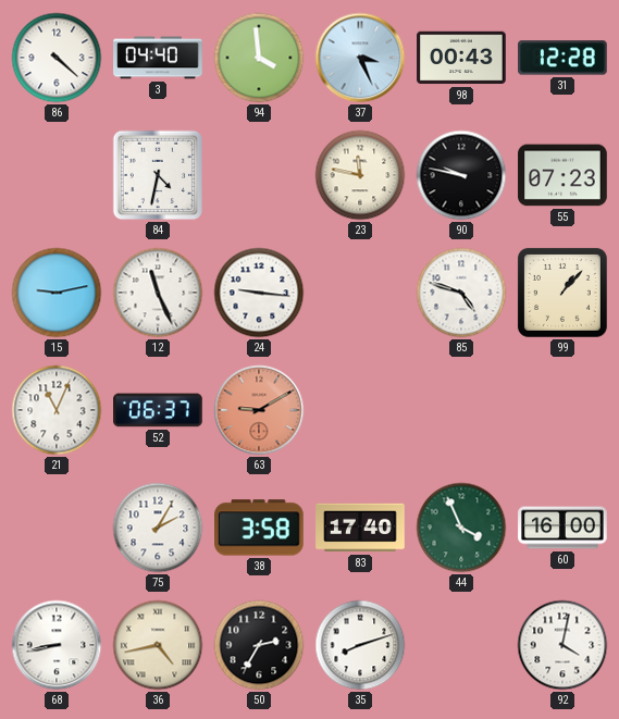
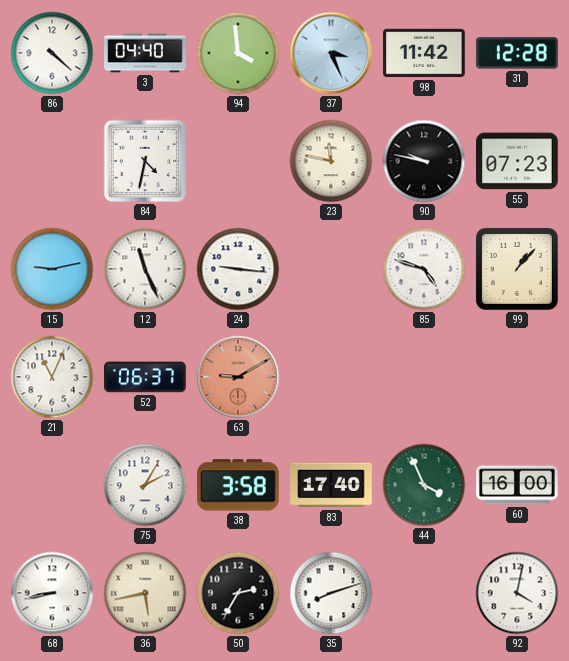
98: 00:43 -> 11:42 (424, 53)
36: 4:43 -> 5:43 (145, 593)
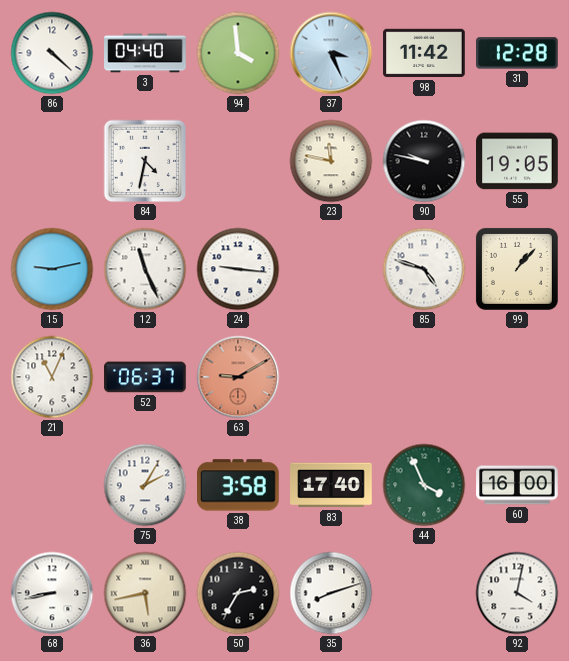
55: 07:23 -> 19:05 (517, 161)
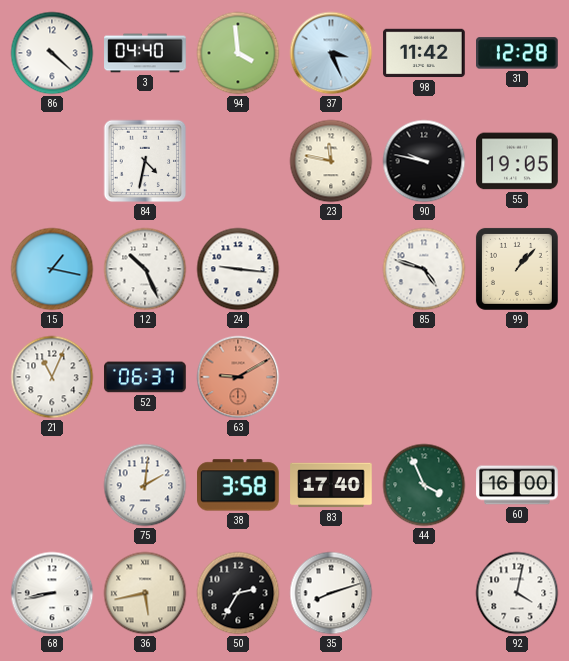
15: 9:13 -> 1:17 (52, 269)
12: 11:26 -> 10:26 (145, 269)
75: 2:05 -> 2:01 (145, 485)
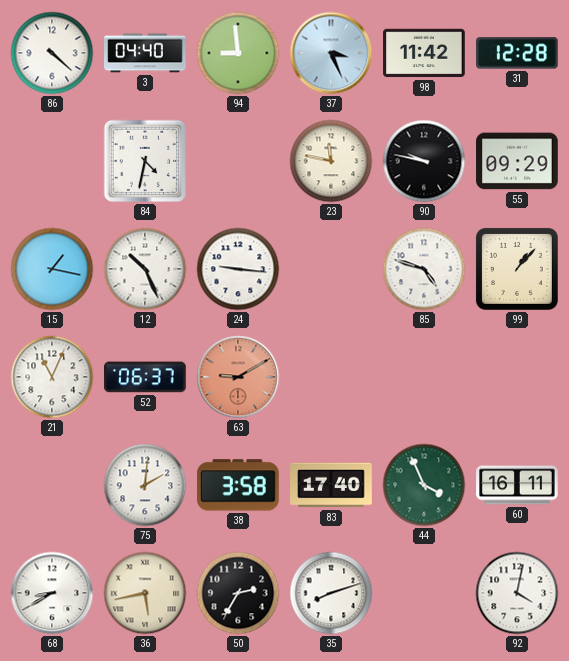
94: 3:59 -> 8:59 (238, 53)
55: 19:05 -> 09:29 (517, 161)
60: 16:00 -> 16:11 (517, 485)
68: 8:43 -> 8:40 (52, 593)
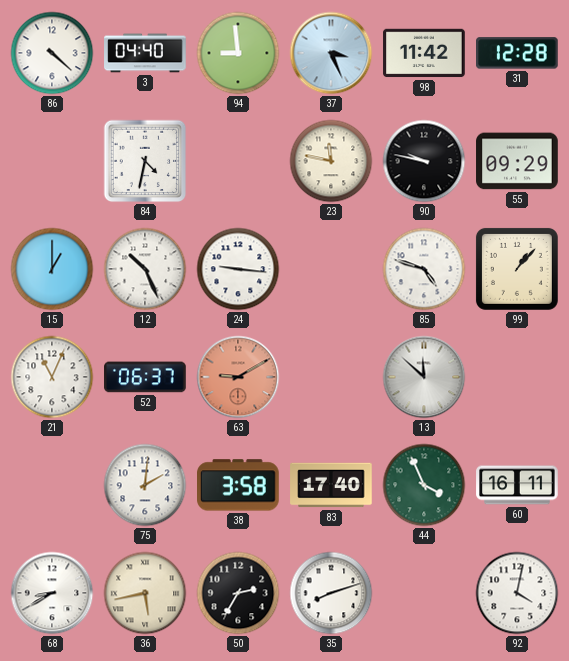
15: 1:17 -> 1:00 (52, 269)
13: none -> 11:52 (424, 377)
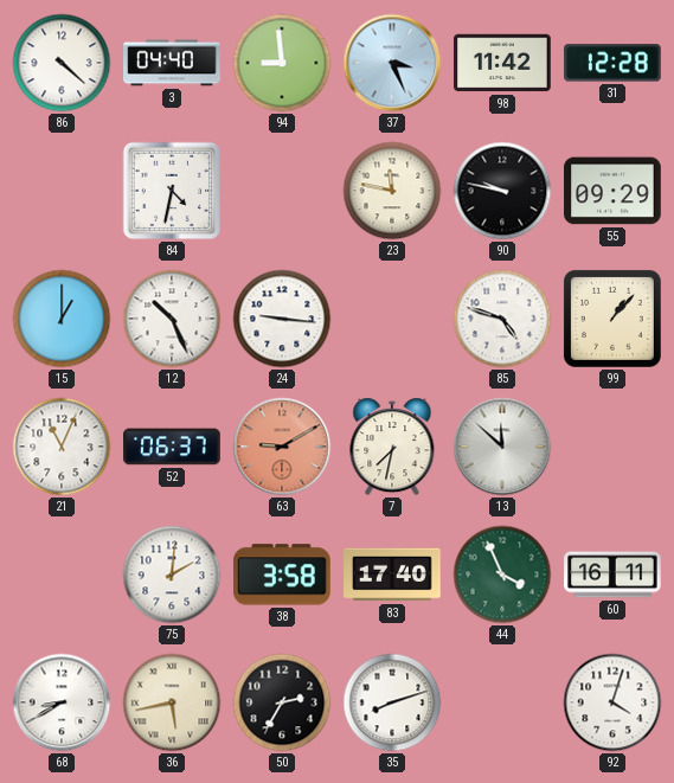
7: none -> 7:32 (392, 447)
92: 4:02 -> 4:03 (612, 702)
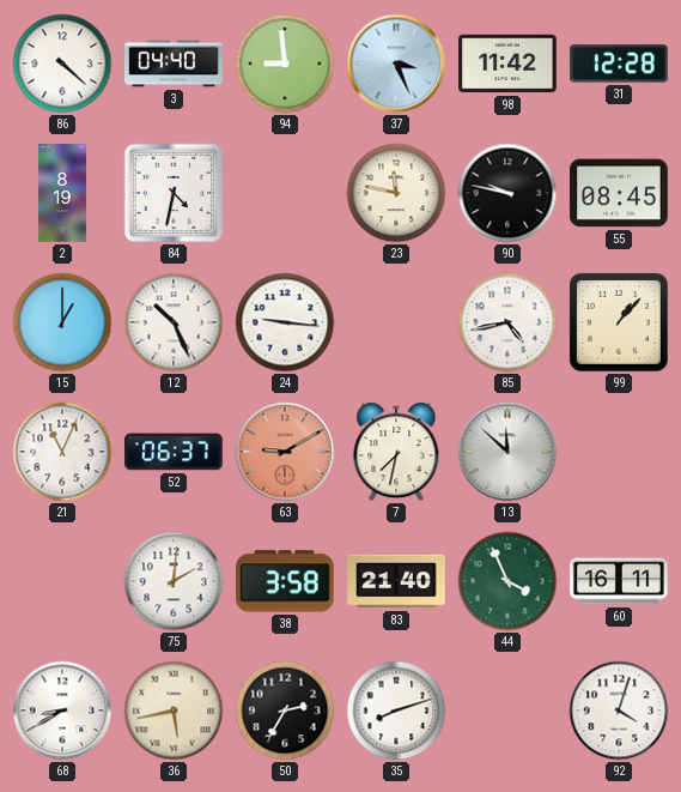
2: none -> 8:19 (62, 193)
55: 09:29 -> 08:45 (619, 193)
85: 4:48 -> 4:43 (507, 322)
83: 17:40 -> 21:40 (396, 581)
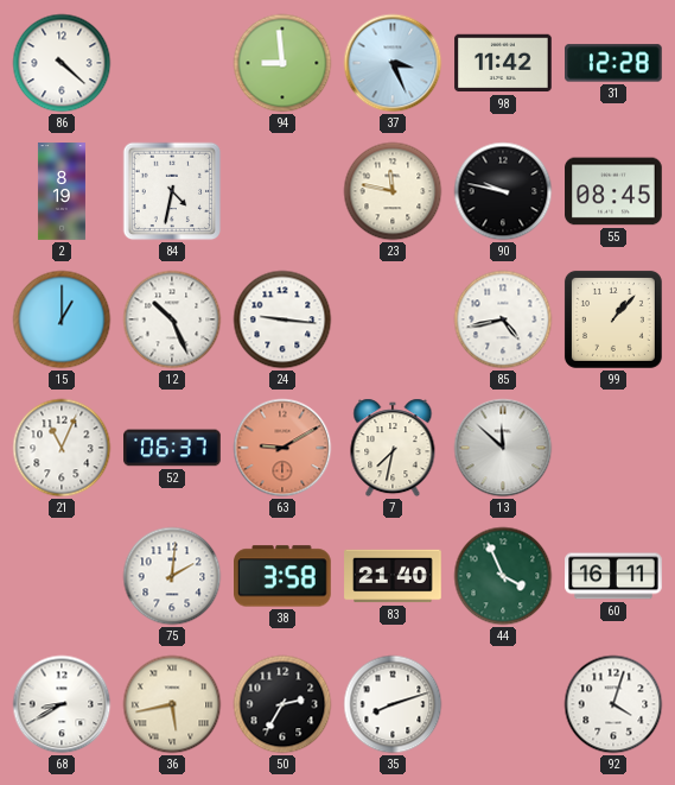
3: 04:40 -> none (174, 64)
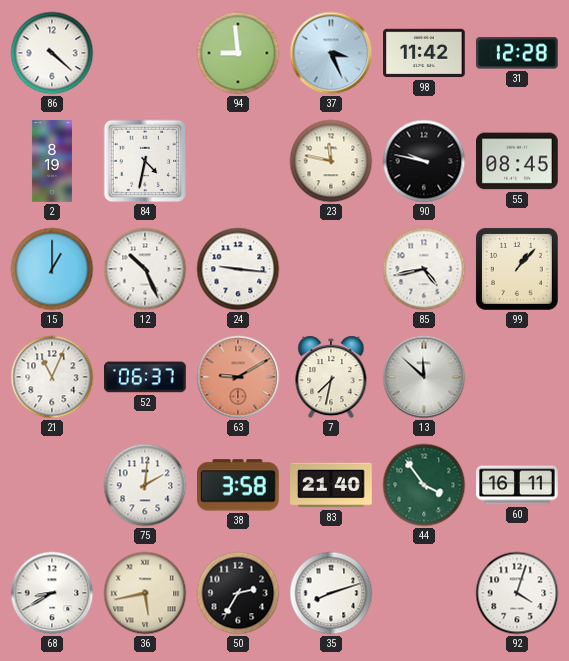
44: 3:56 -> 3:54 (424, 485)
